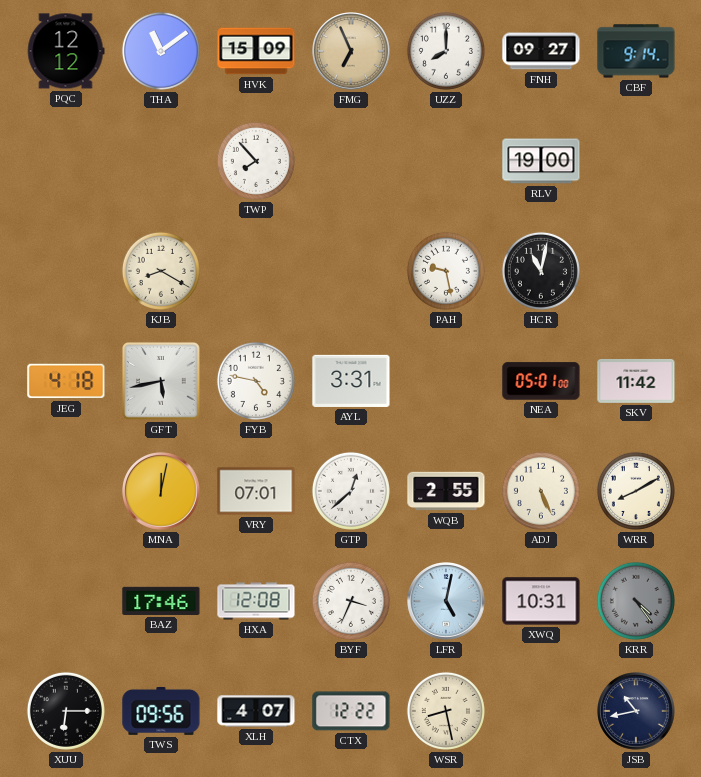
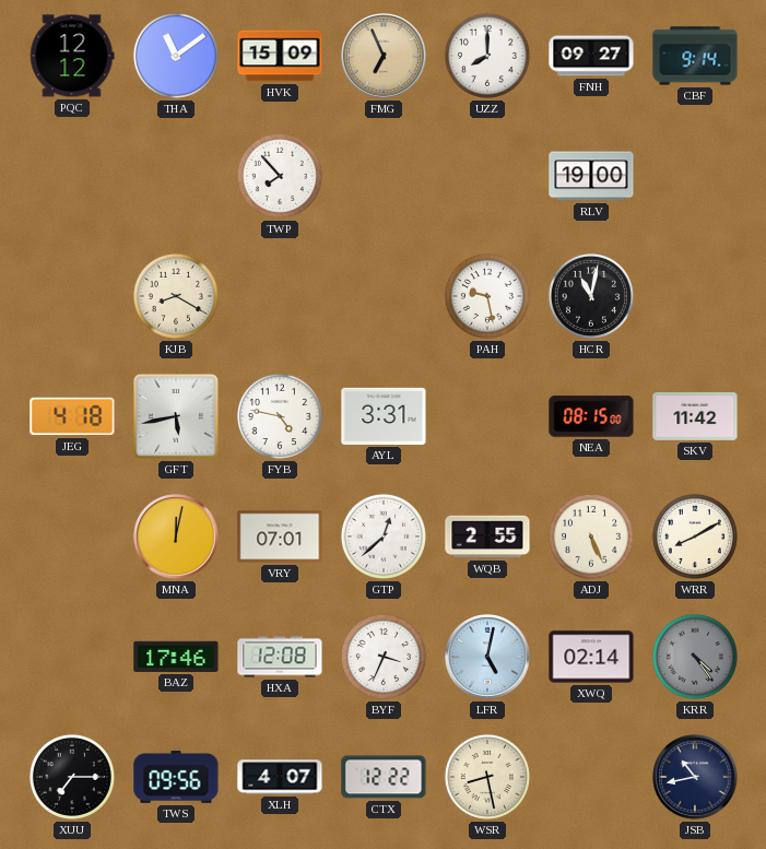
NEA: 05:01 -> 08:15 (591, 416)
XWQ: 10:31 -> 02:14 (591, 657)
XUU: 6:15 -> 7:15 (72, 777)
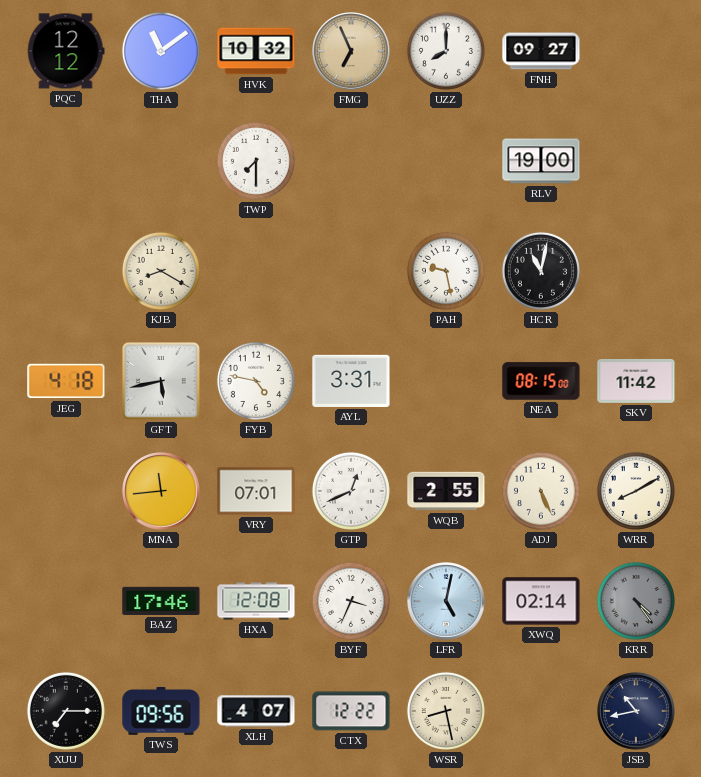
HVK: 15:09 -> 10:32 (256, 51)
CBF: 9:14 -> none (695, 56)
TWP: 7:53 -> 7:30 (256, 161)
MNA: 12:02 -> 11:44 (161, 491)
GTP: 12:38 -> 12:41 (351, 491)
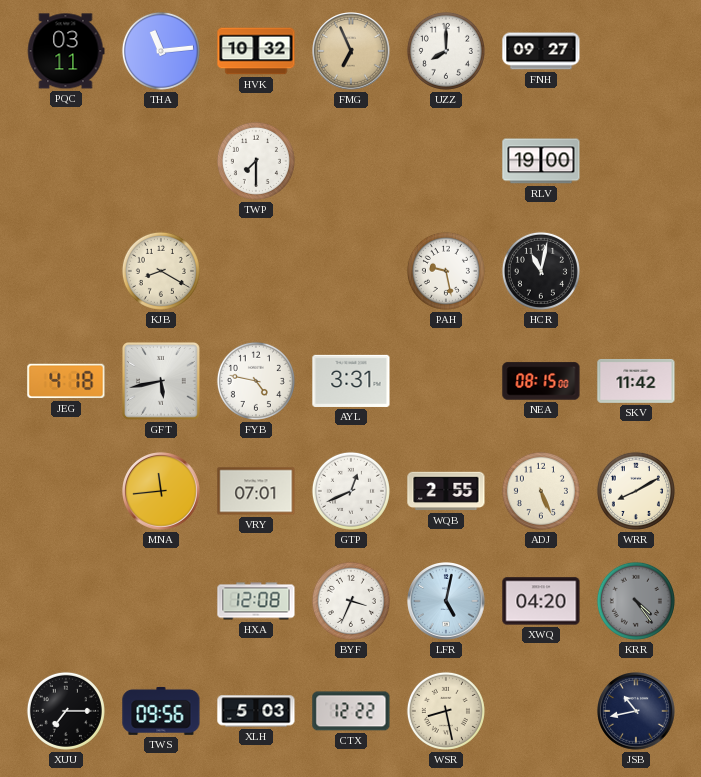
PQC: 12:12 -> 03:11 (66, 51)
THA: 11:09 -> 11:14 (161, 51)
BAZ: 17:46 -> none (161, 601)
XWQ: 02:14 -> 04:20 (541, 601)
XLH: 4:07 -> 5:03 (256, 711)
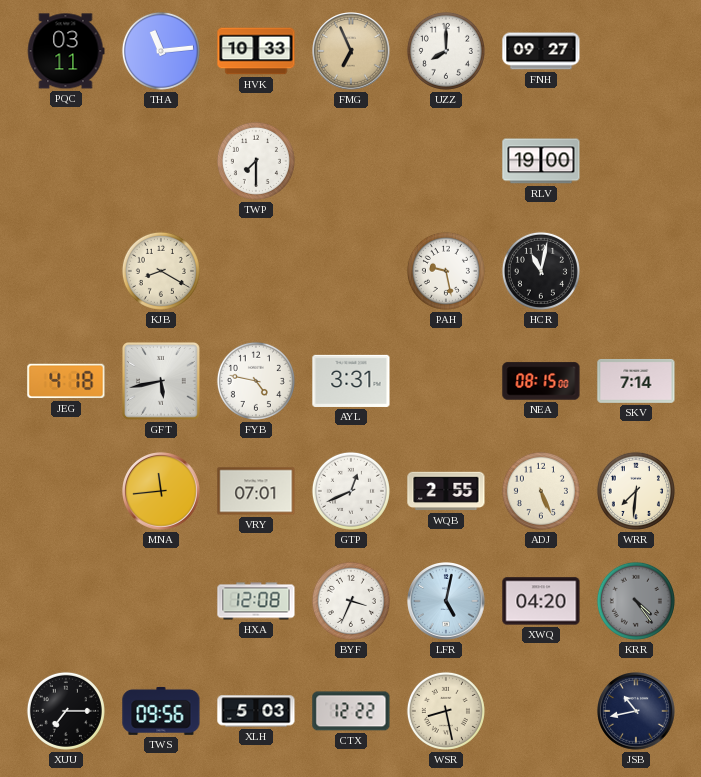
HVK: 10:32 -> 10:33 (256, 51)
SKV: 11:42 -> 7:14 (636, 381)
WRR: 8:10 -> 7:31 (636, 491)
